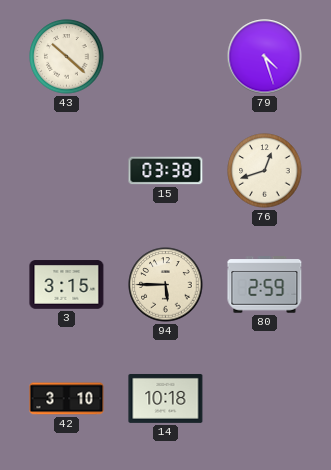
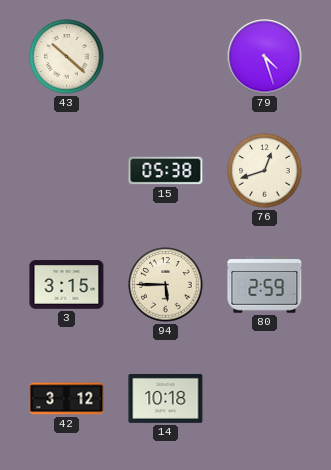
15: 03:38 -> 05:38 (166, 171)
42: 3:10 -> 3:12 (67, 399)
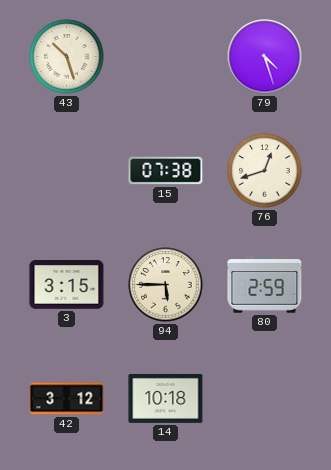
43: 10:22 -> 10:27 (67, 57)
15: 05:38 -> 07:38 (166, 171)
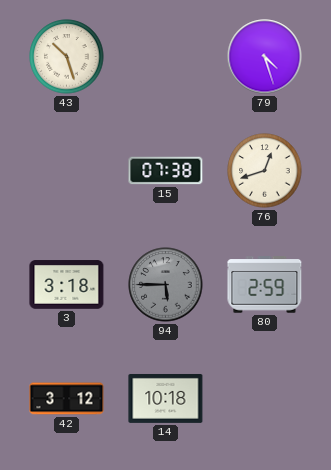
3: 3:15 -> 3:18 (67, 285)
94 dial: cream -> grey (166, 285)
